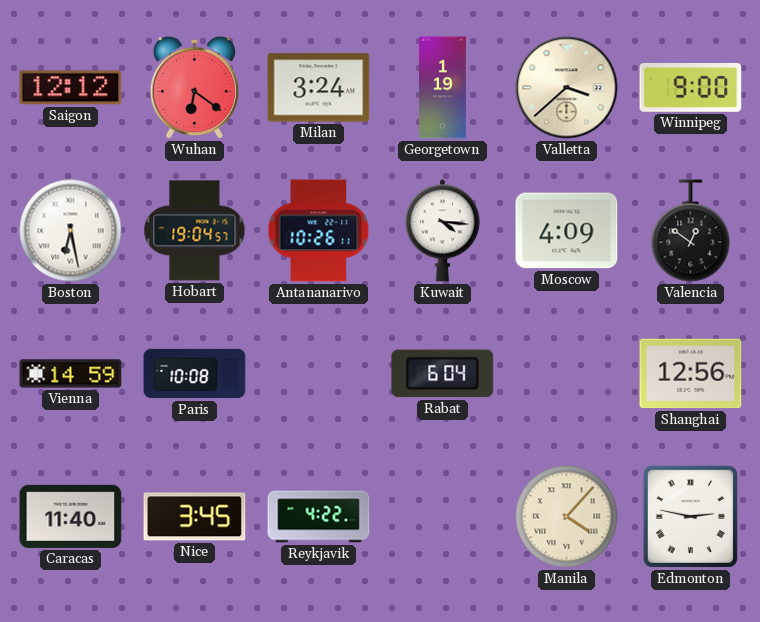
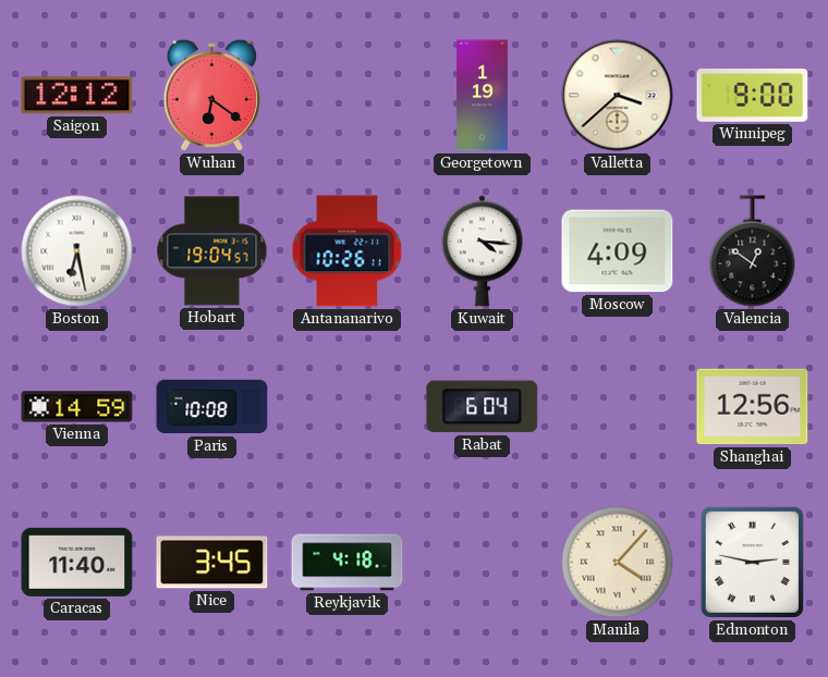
Milan: 3:24 -> none (319, 88)
Reykjavik: 4:22 -> 4:18 (348, 563)
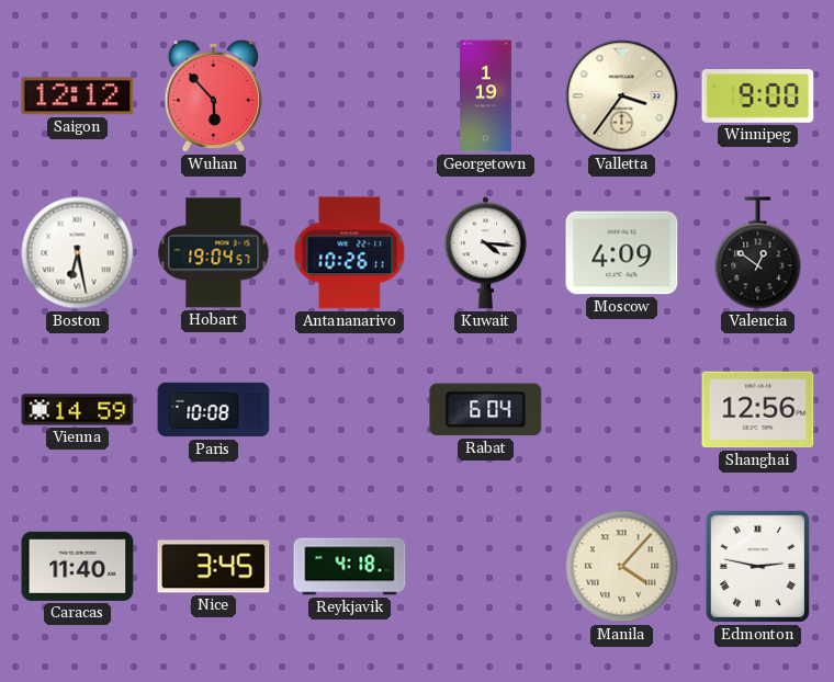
Wuhan: 6:21 -> 5:53 (213, 95)
Valletta: 3:38 -> 3:36 (622, 96)
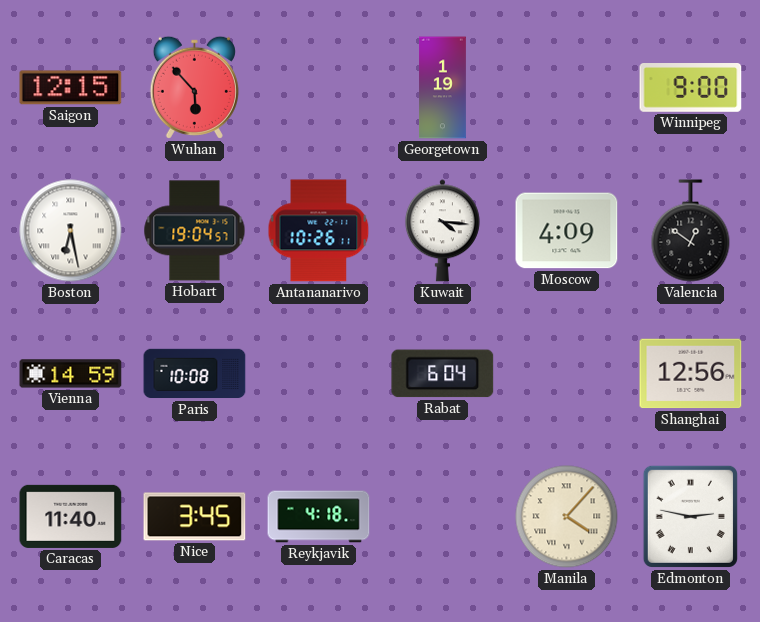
Saigon: 12:12 -> 12:15 (71, 88)
Valletta: 3:36 -> none (622, 96)
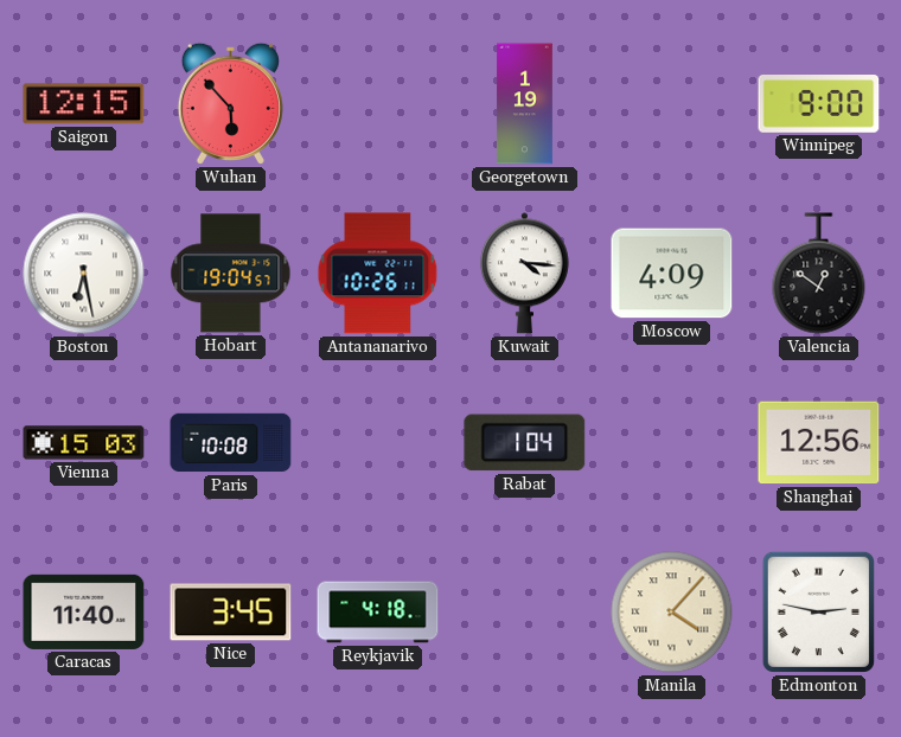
Vienna: 14:59 -> 15:03 (84, 443)
Rabat: 6:04 -> 1:04 (525, 443)
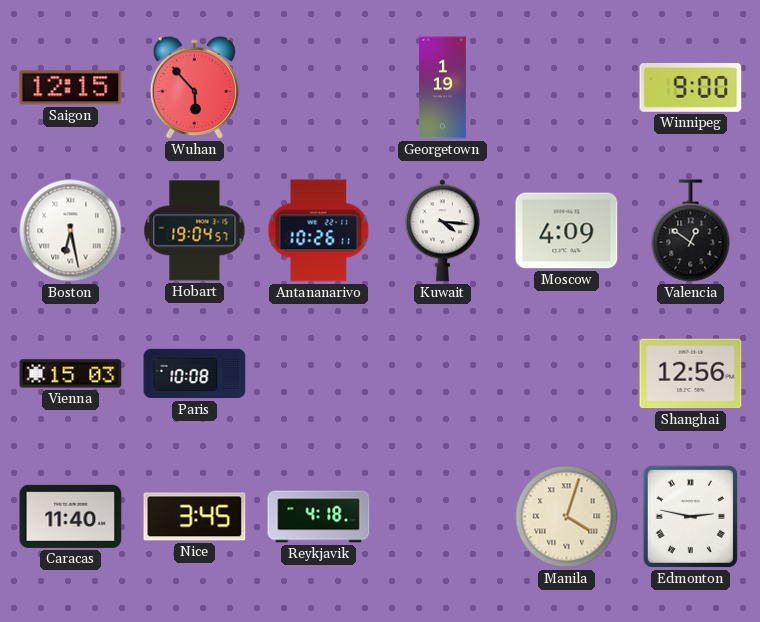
Rabat: 1:04 -> none (525, 443)
Manila: 4:07 -> 4:03 (567, 517)
